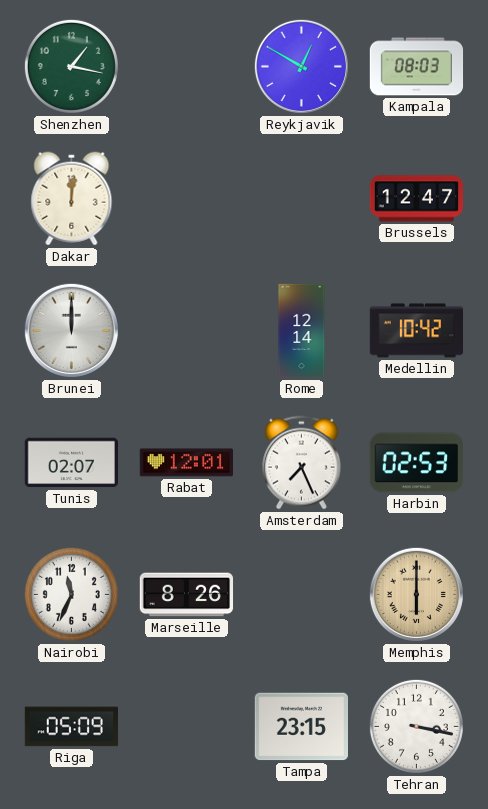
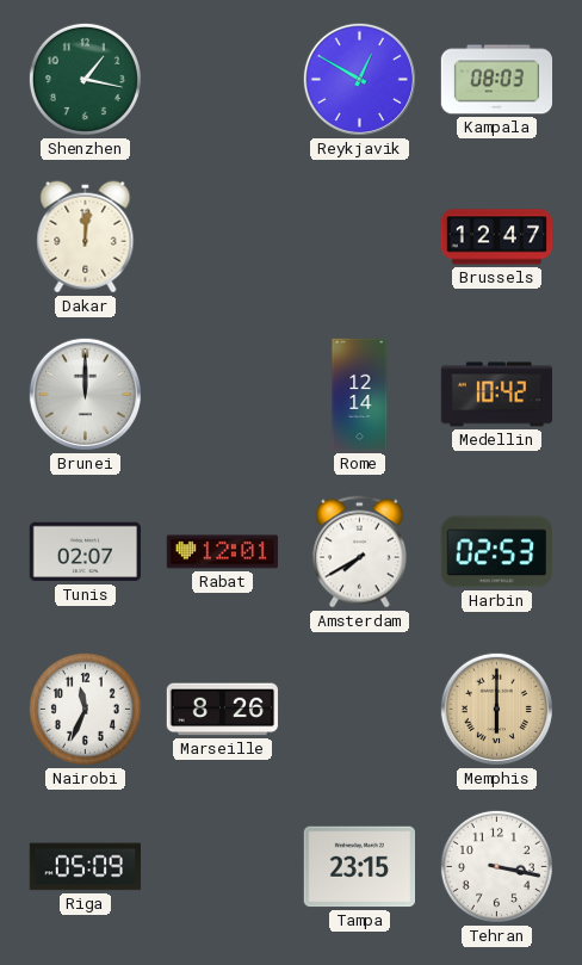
Amsterdam: 7:26 -> 7:40 (359, 552)
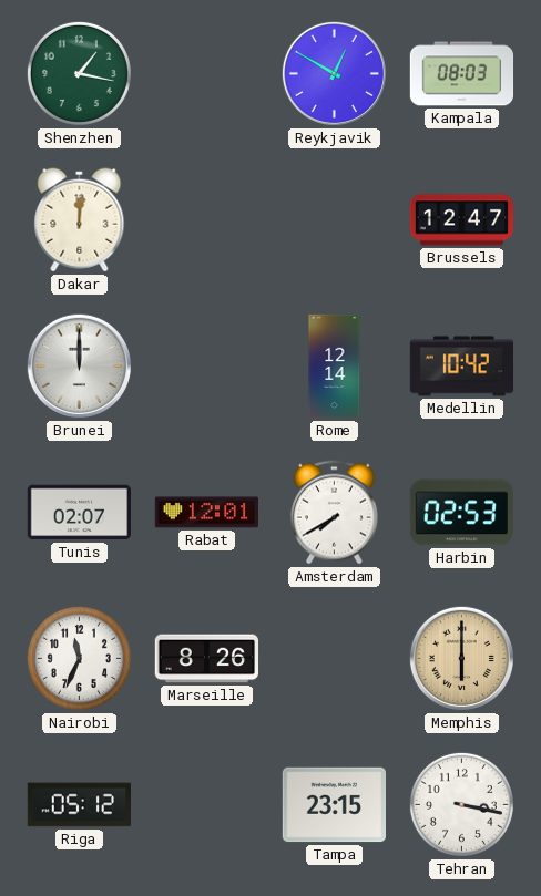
Riga: 05:09 -> 05:12 (79, 805)
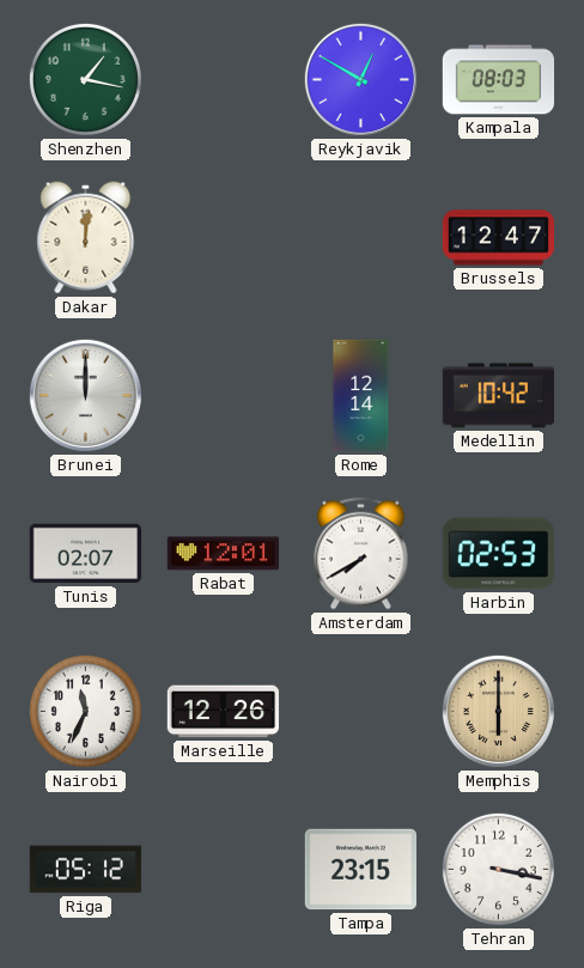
Marseille: 8:26 -> 12:26 (224, 712)
